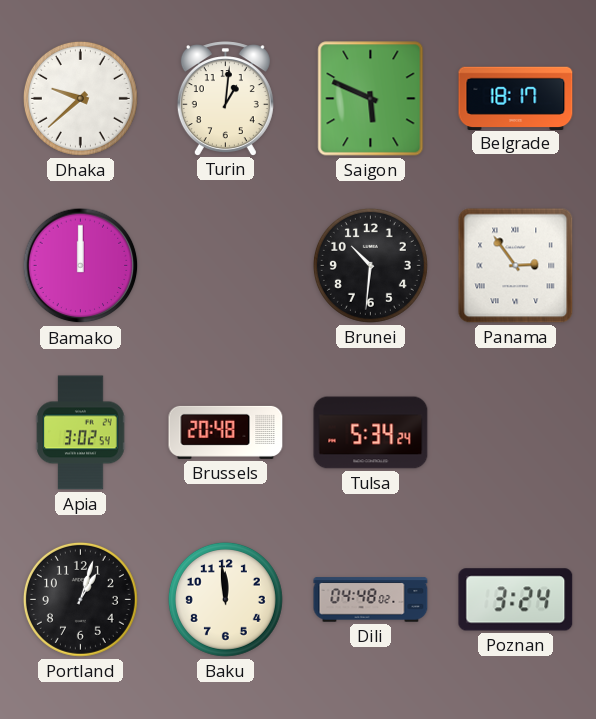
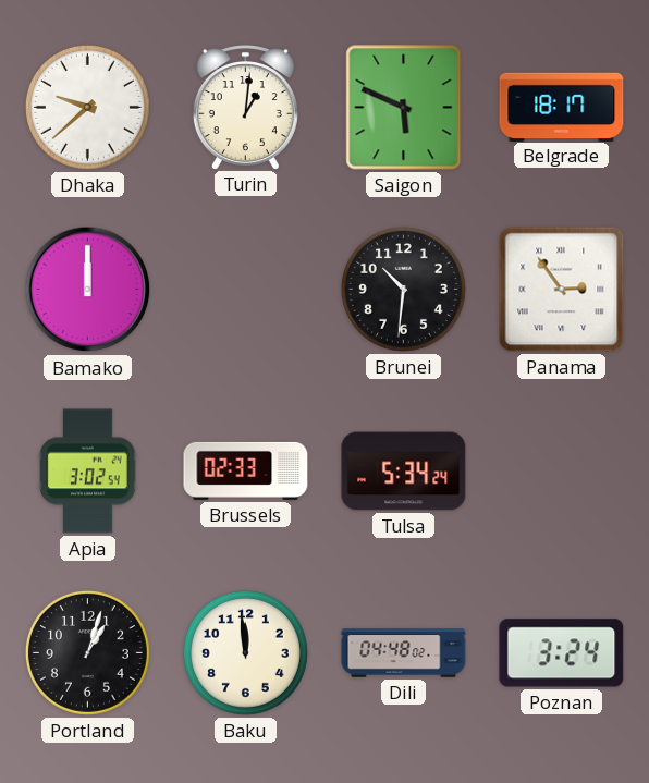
Brussels: 20:48 -> 02:33 (246, 470)
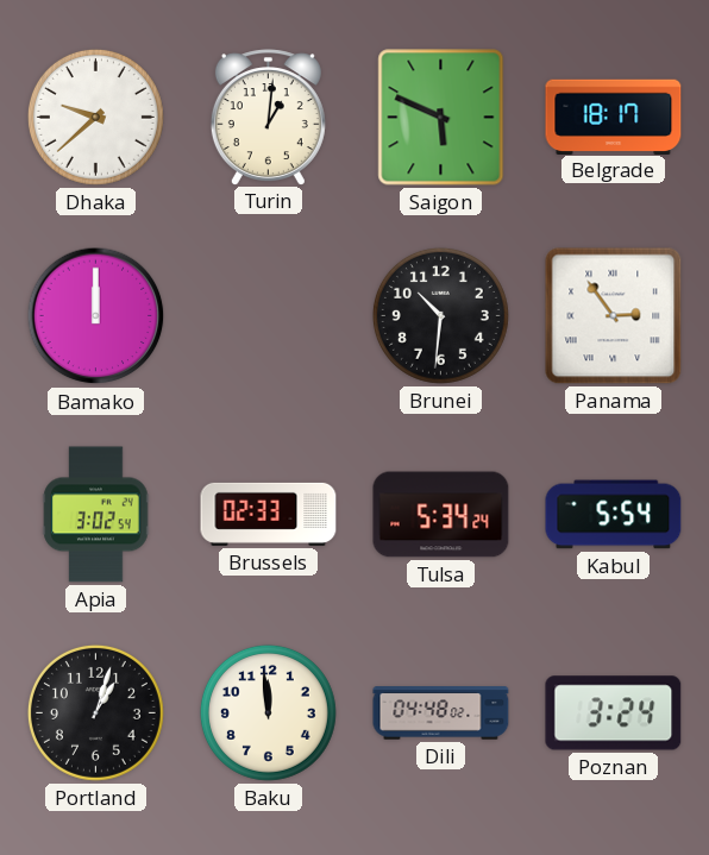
Kabul: none -> 5:54 (614, 515)
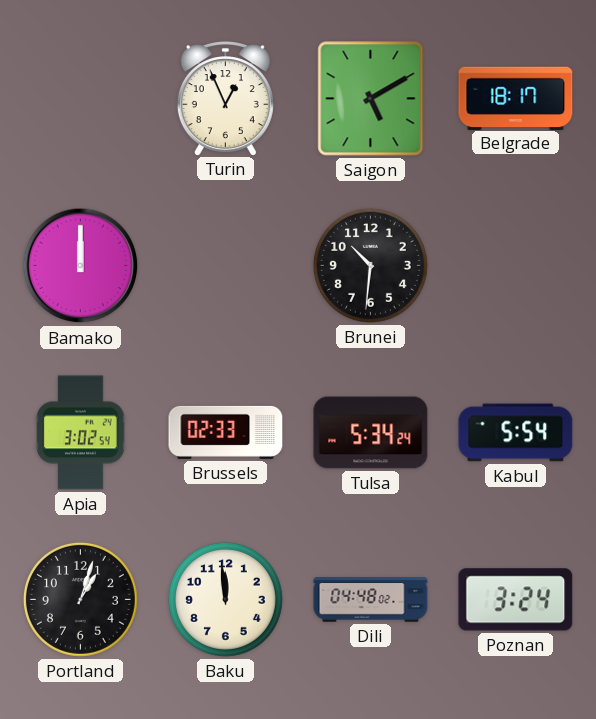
Dhaka: 9:38 -> none (95, 117)
Turin: 1:01 -> 12:56 (225, 98)
Saigon: 5:49 -> 5:10 (371, 99)
Panama: 2:54 -> none (614, 316)
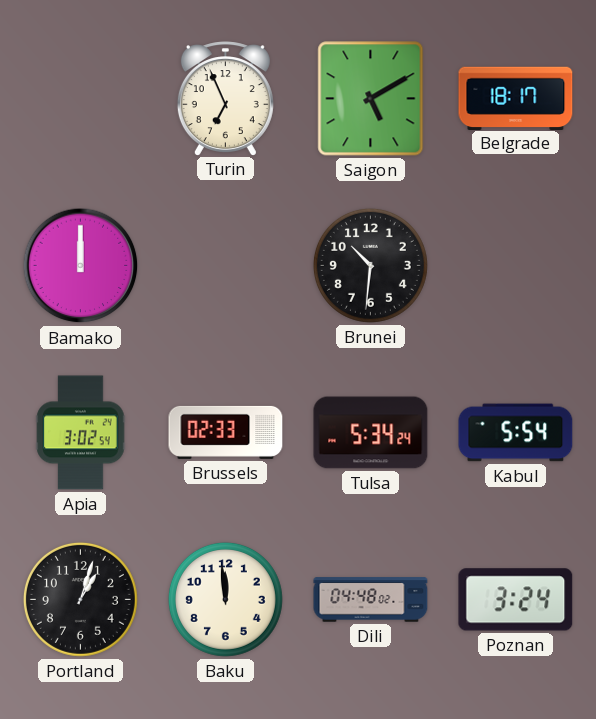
Turin: 12:56 -> 6:56 (225, 98)
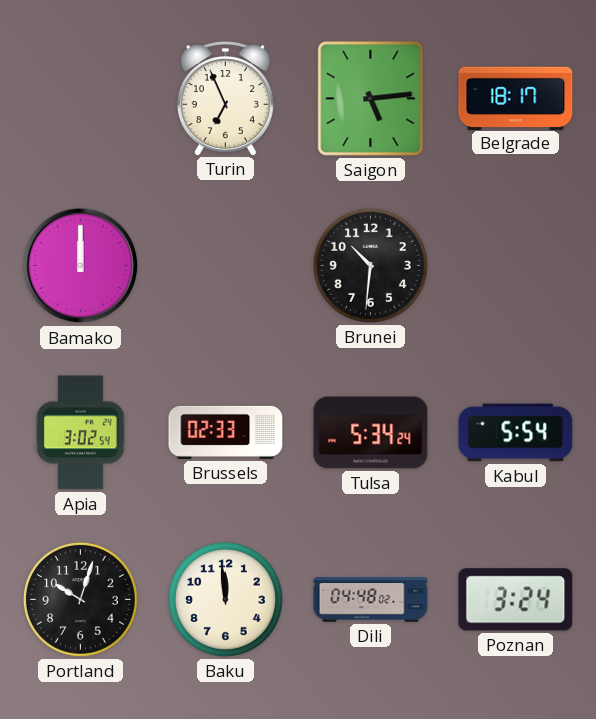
Saigon: 5:10 -> 5:14 (371, 99)
Portland: 1:03 -> 10:03 (80, 599)
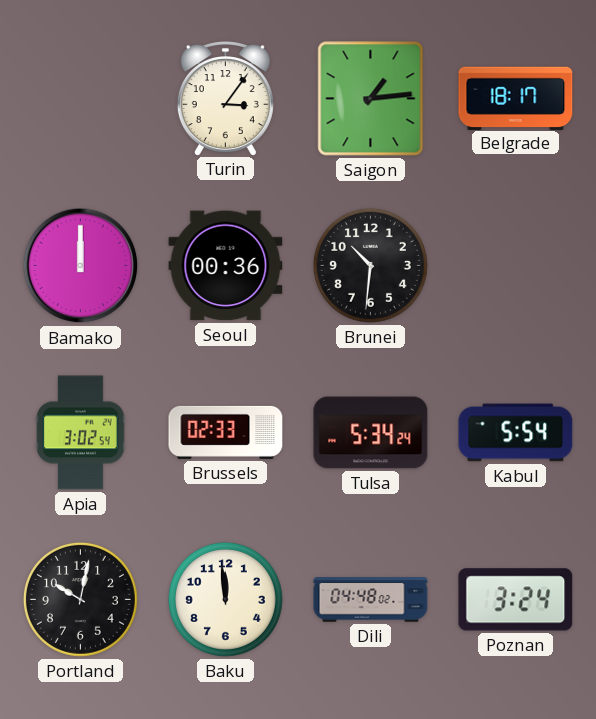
Turin: 6:56 -> 3:06 (225, 98)
Saigon: 5:14 -> 1:14 (371, 99)
Seoul: none -> 00:36 (226, 266)
Portland: 10:03 -> 10:02 (80, 599)
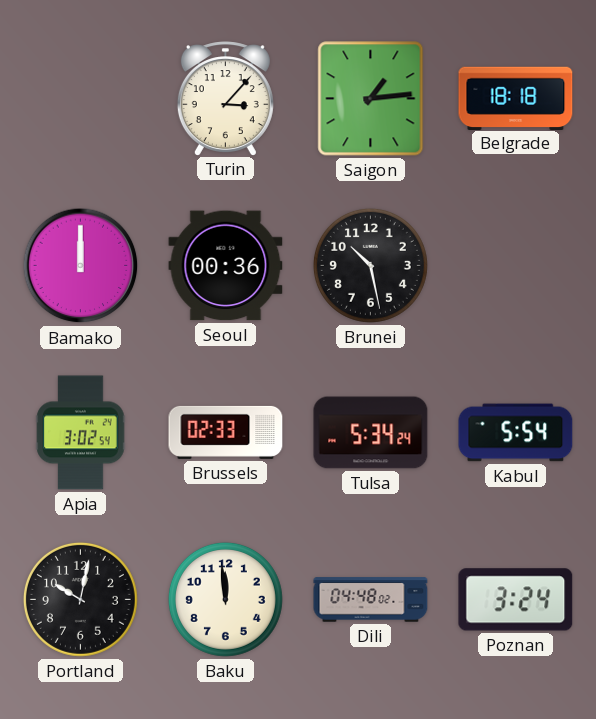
Turin: 3:06 -> 3:07 (225, 98)
Belgrade: 18:17 -> 18:18 (516, 98)
Brunei: 10:31 -> 10:28 (370, 265)
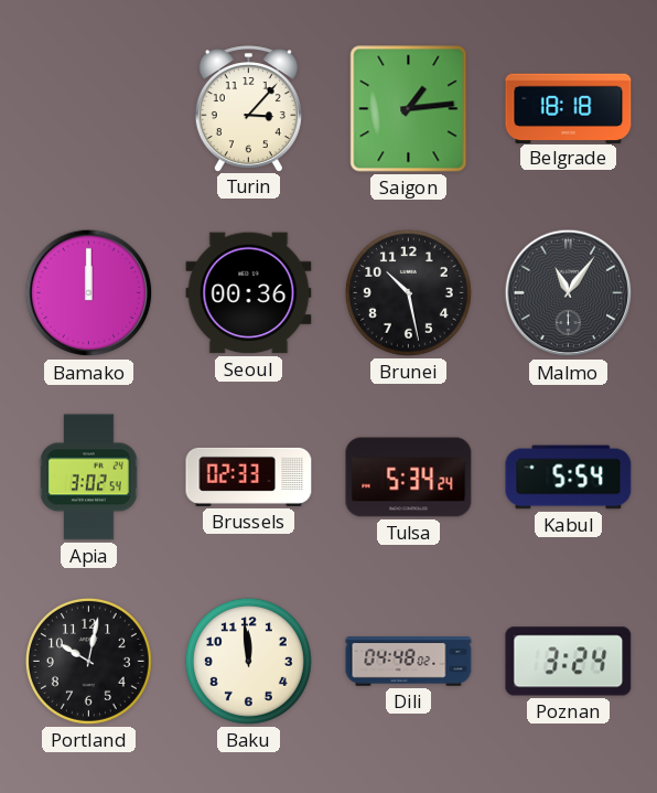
Malmo: none -> 11:06 (569, 293)
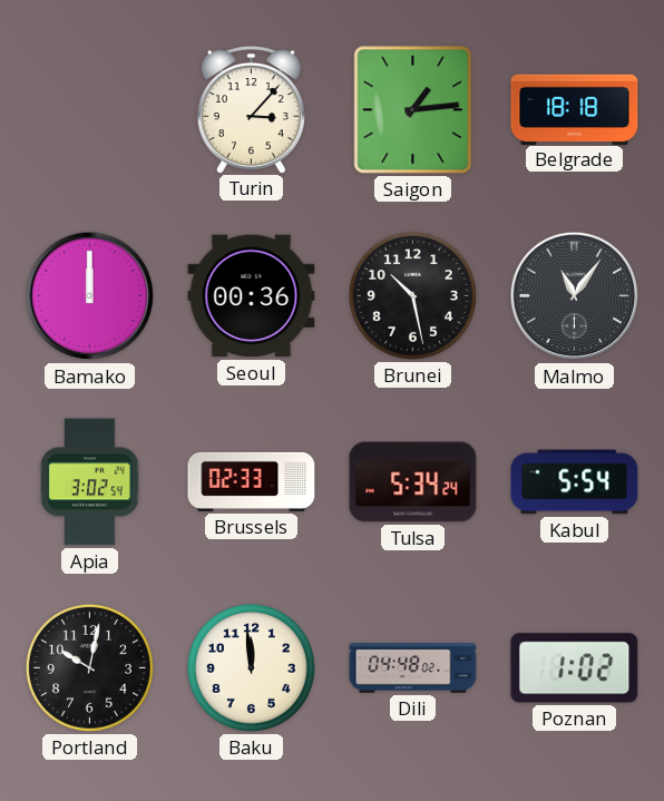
Poznan: 3:24 -> 1:02 (575, 668)
